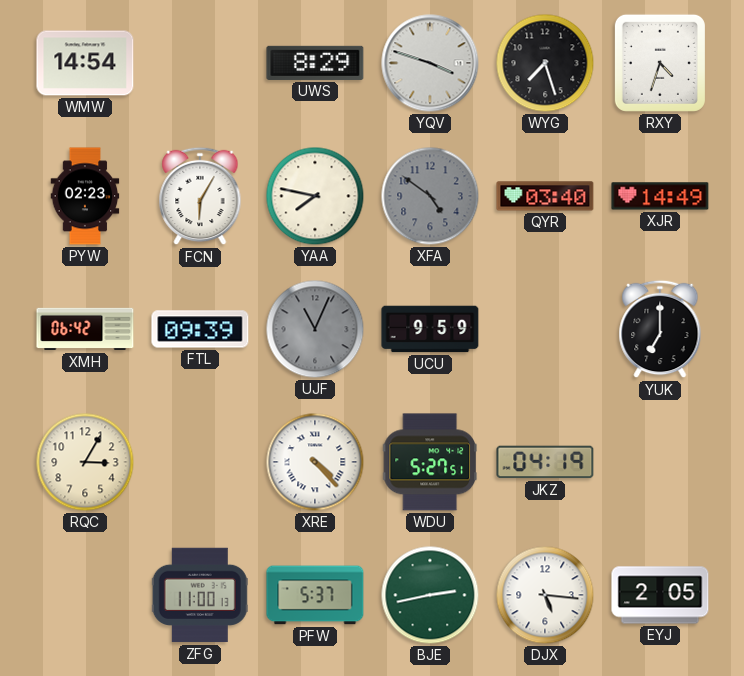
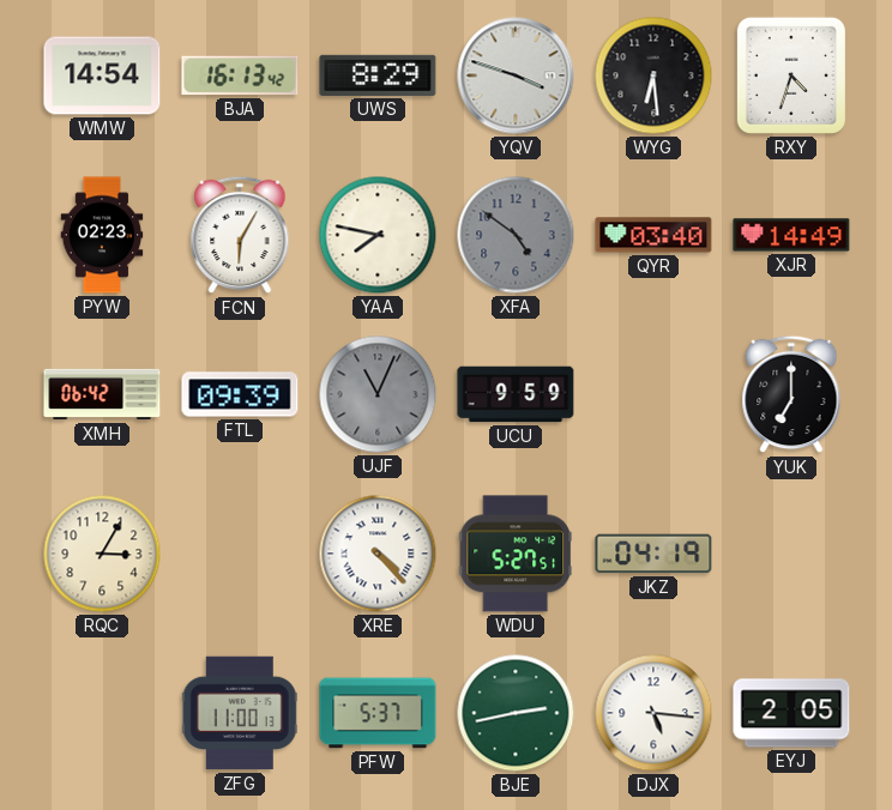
BJA: none -> 16:13 (240, 75)
WYG: 7:27 -> 6:29 (653, 75)
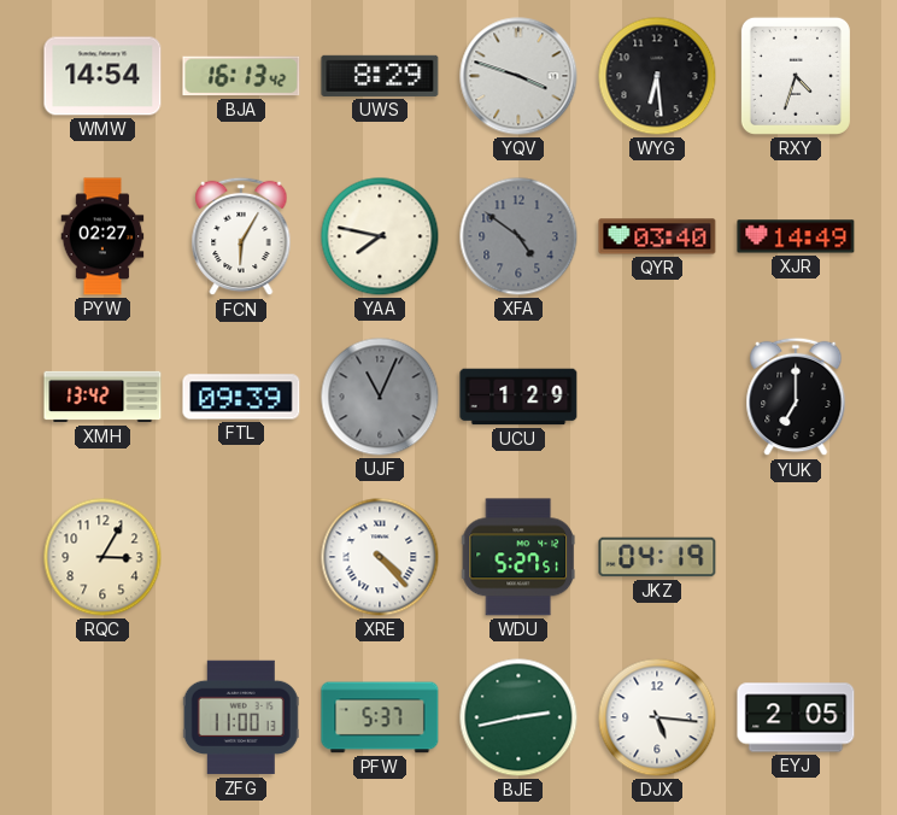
PYW: 02:23 -> 02:27 (102, 236)
XMH: 06:42 -> 13:42 (102, 397)
UCU: 9:59 -> 1:29 (518, 397)
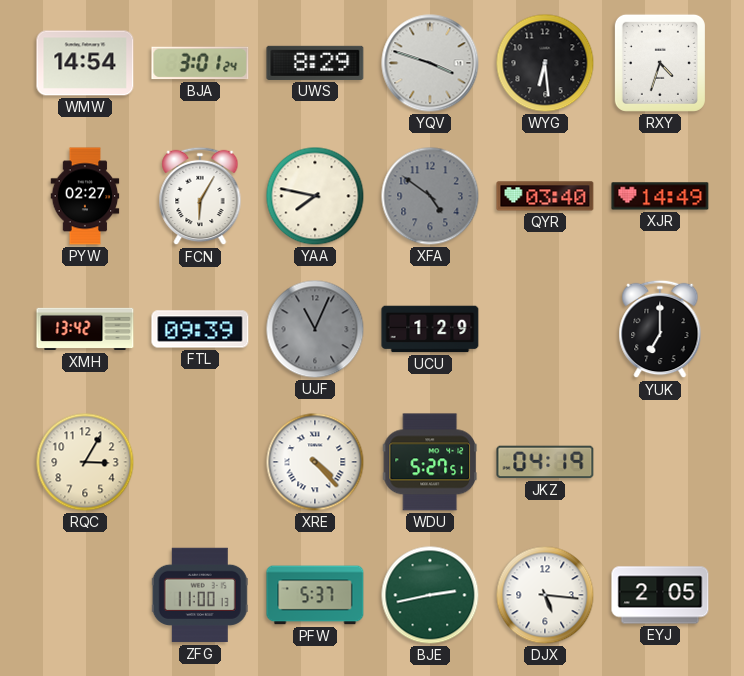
BJA: 16:13 -> 3:01 (200, 63)
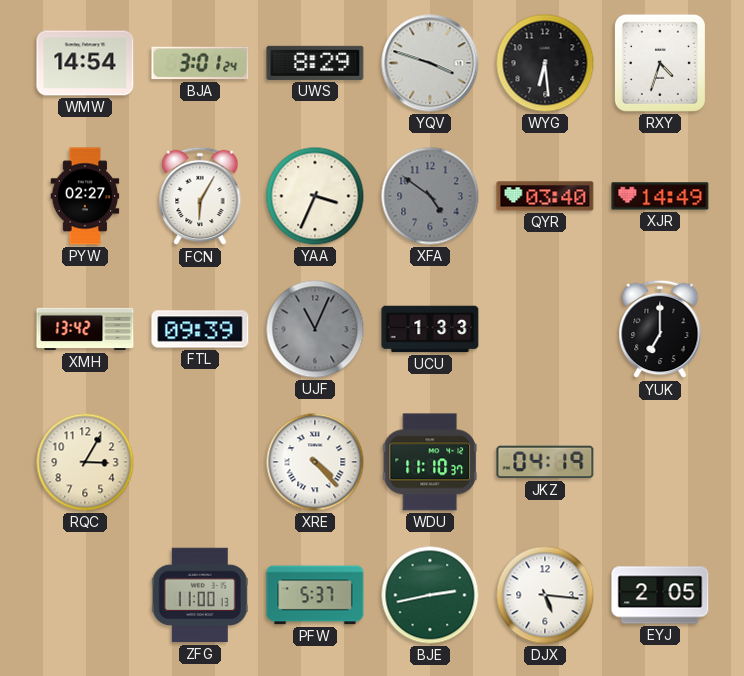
YAA: 7:47 -> 3:34 (315, 196)
UCU: 1:29 -> 1:33 (430, 329)
WDU: 5:27 -> 11:10 (429, 462)
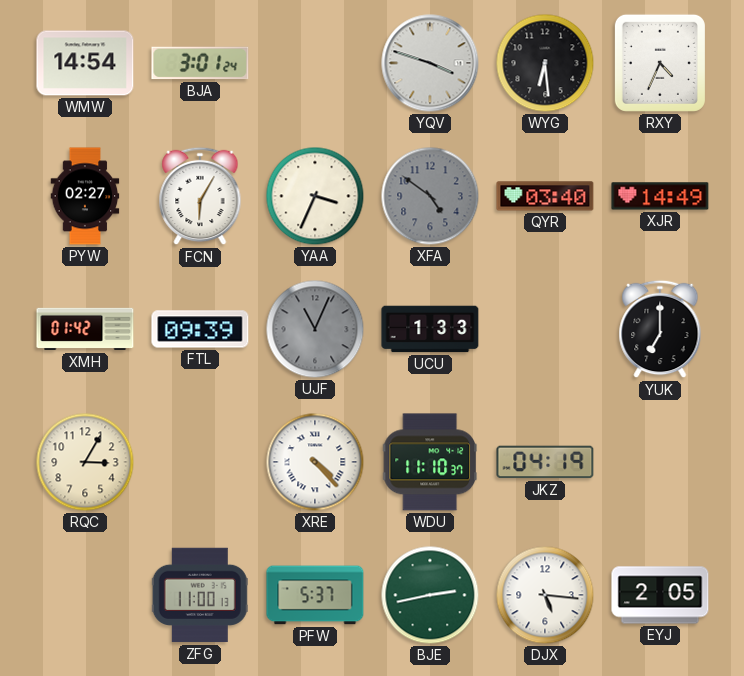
UWS: 8:29 -> none (315, 63)
RXY: 4:33 -> 4:34 (660, 63)
XMH: 13:42 -> 01:42 (85, 329)
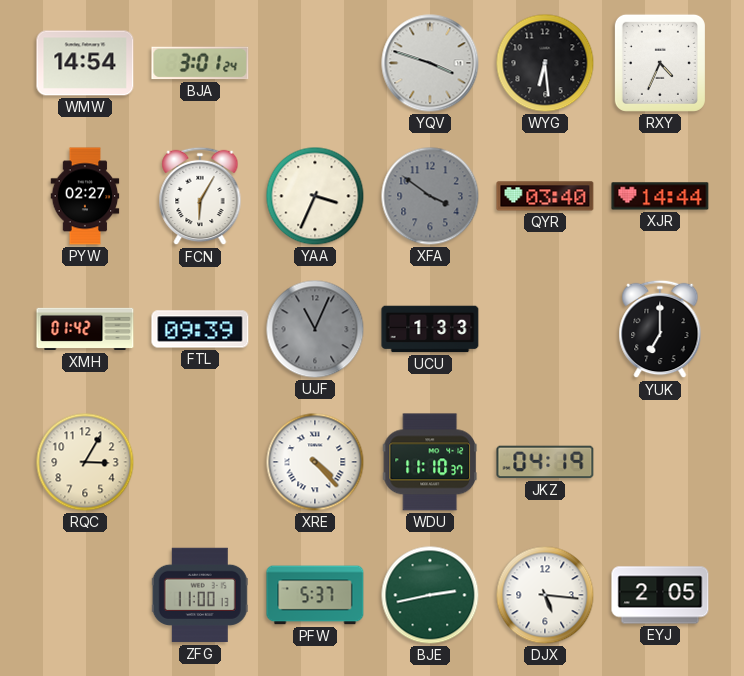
XFA: 4:51 -> 3:51 (430, 196)
XJR: 14:49 -> 14:44 (660, 196)
